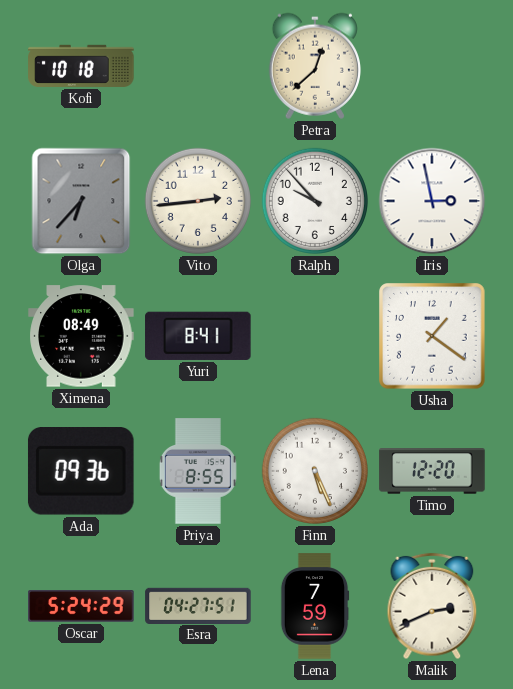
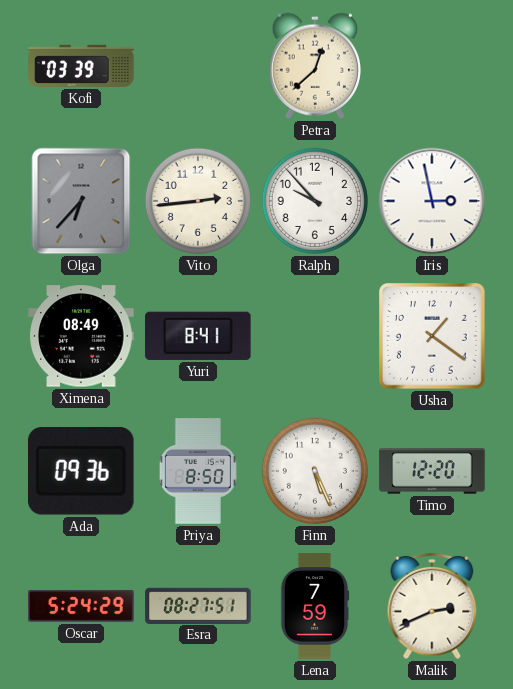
Kofi: 10:18 -> 03:39 (81, 66)
Priya: 8:55 -> 8:50 (198, 471)
Esra: 04:27 -> 08:27 (198, 605)
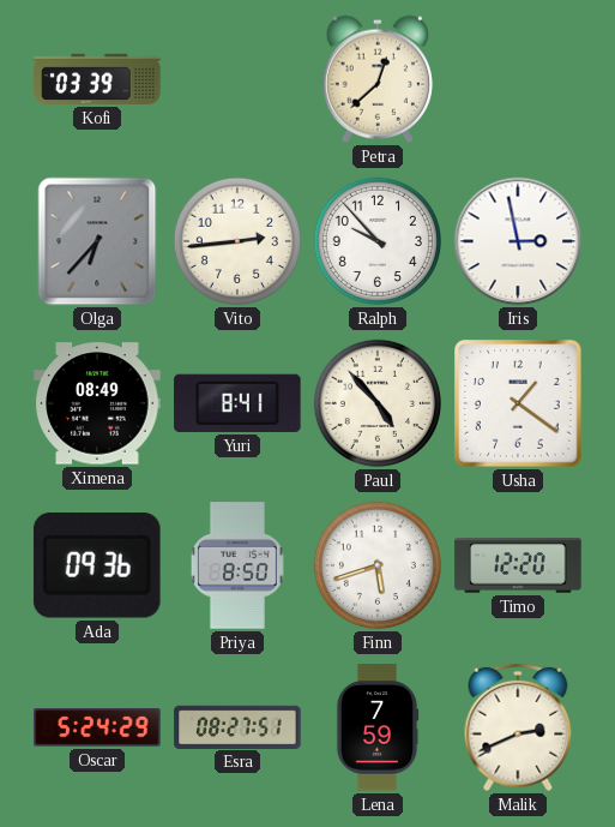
Paul: none -> 4:53 (378, 403)
Finn: 5:26 -> 5:42 (378, 565)
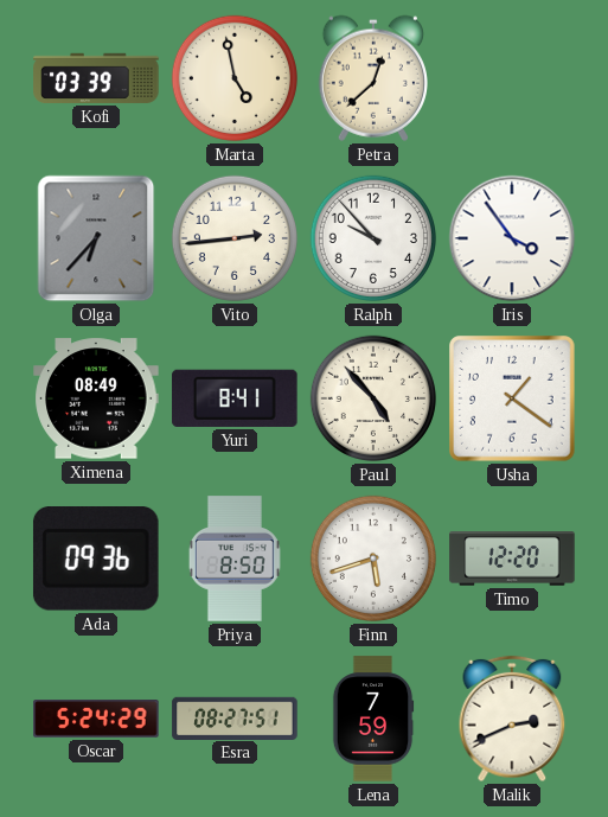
Marta: none -> 4:58 (235, 78)
Iris: 2:58 -> 3:54 (512, 238)
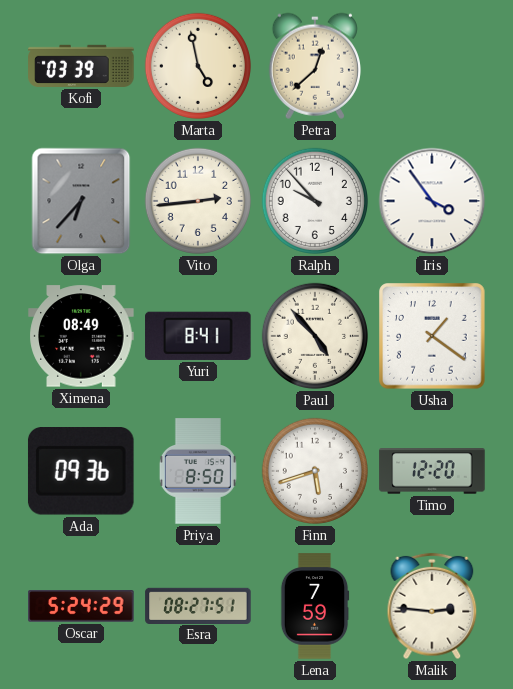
Malik: 2:41 -> 2:46 (432, 606)
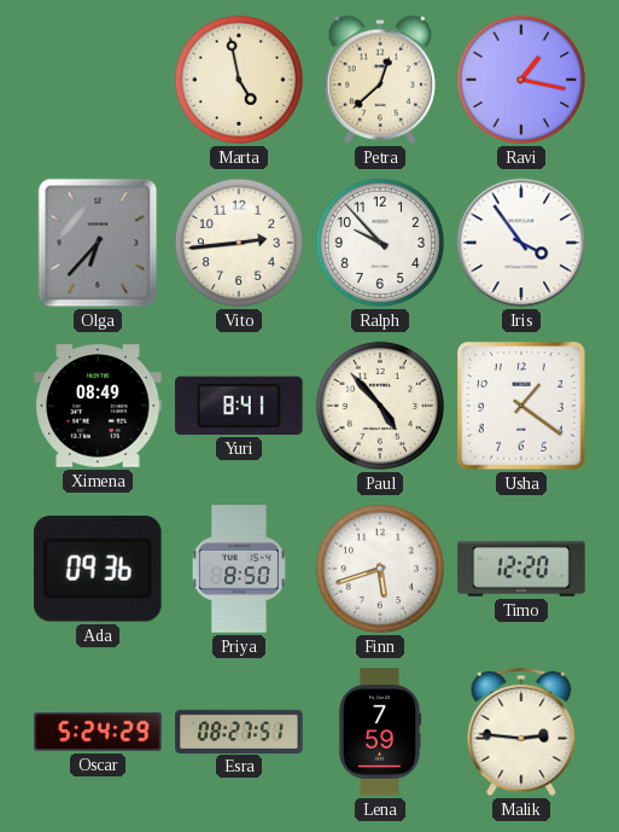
Kofi: 03:39 -> none (81, 66)
Ravi: none -> 1:17 (521, 80)
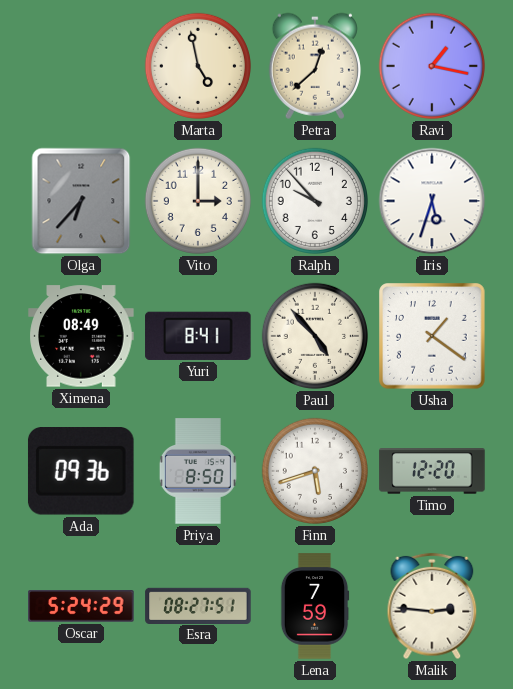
Vito: 2:44 -> 3:00 (198, 201)
Iris: 3:54 -> 5:33 (432, 201)
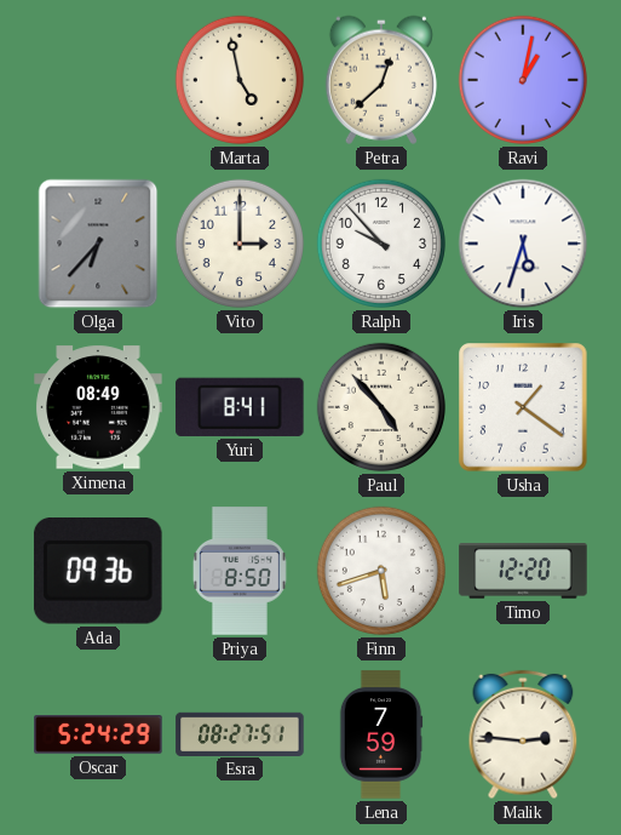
Ravi: 1:17 -> 1:02 (523, 80)
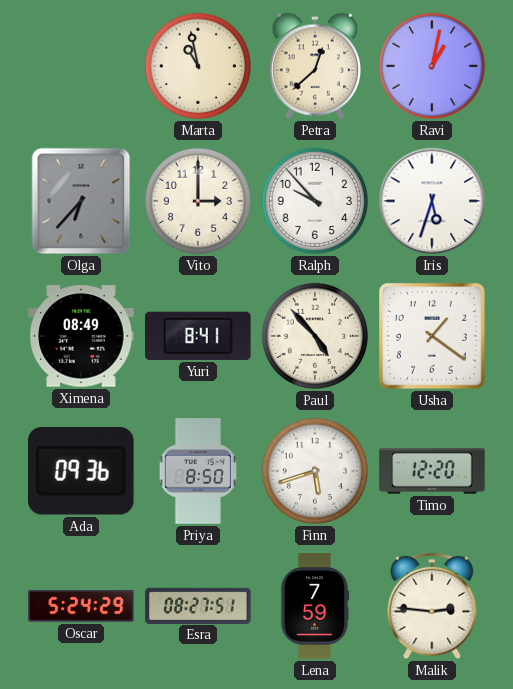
Marta: 4:58 -> 10:58 (198, 66)
